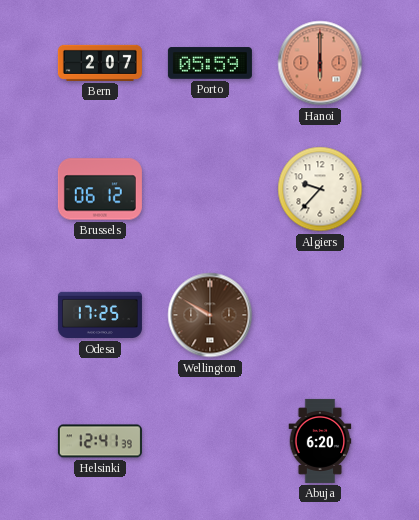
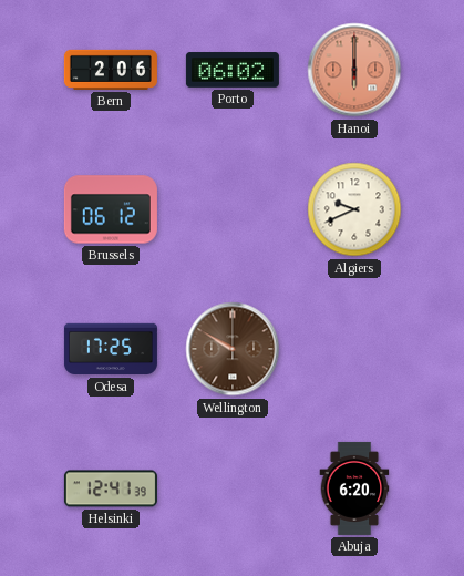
Bern: 2:07 -> 2:06 (111, 70)
Porto: 05:59 -> 06:02 (233, 70)
Algiers: 9:37 -> 9:41 (354, 209)
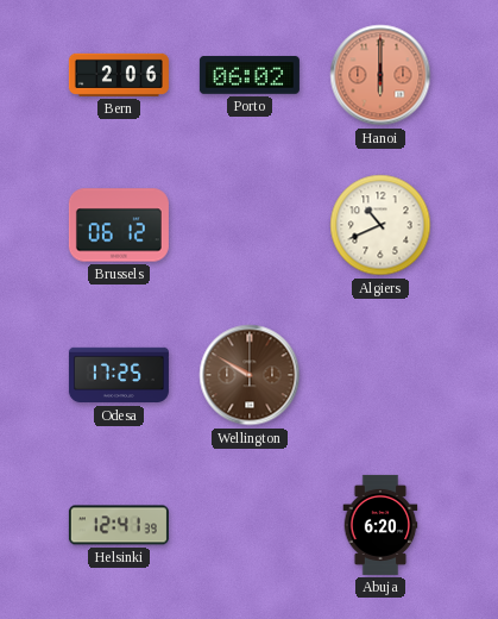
Algiers: 9:41 -> 10:41 (380, 225)
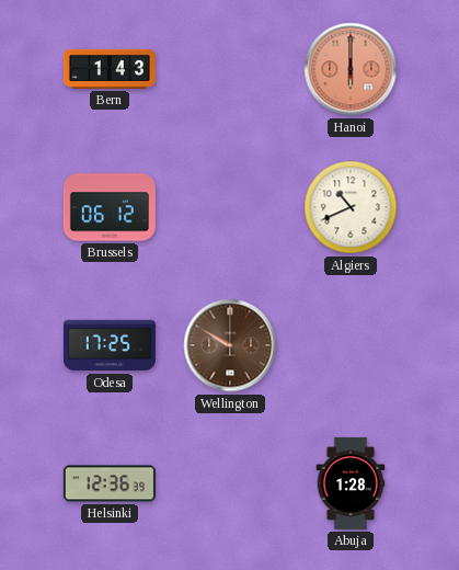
Bern: 2:06 -> 1:43 (110, 69)
Porto: 06:02 -> none (250, 75)
Helsinki: 12:41 -> 12:36 (110, 483)
Abuja: 6:20 -> 1:28 (351, 483)
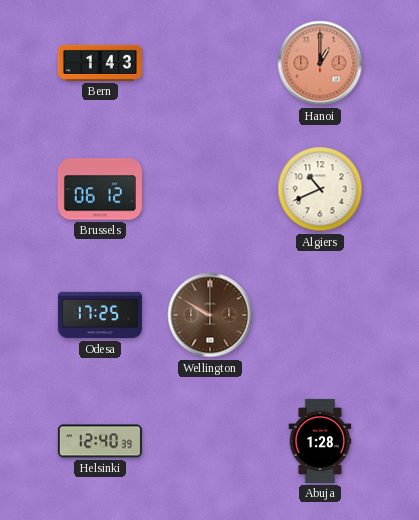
Hanoi: 6:00 -> 1:00 (320, 63)
Helsinki: 12:36 -> 12:40 (100, 441)
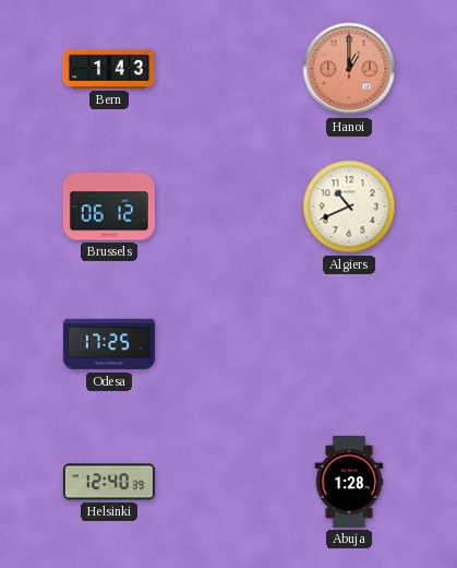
Wellington: 9:50 -> none (210, 315)
